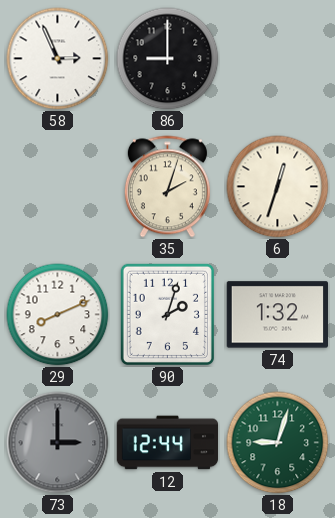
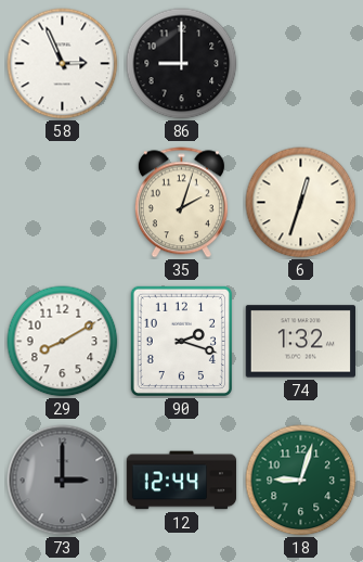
29: 8:11 -> 8:10 (63, 342)
90: 2:03 -> 2:18 (181, 341)
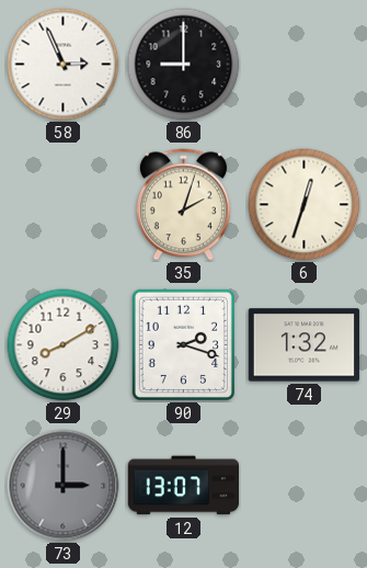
12: 12:44 -> 13:07 (184, 486)
18: 9:03 -> none (301, 481)
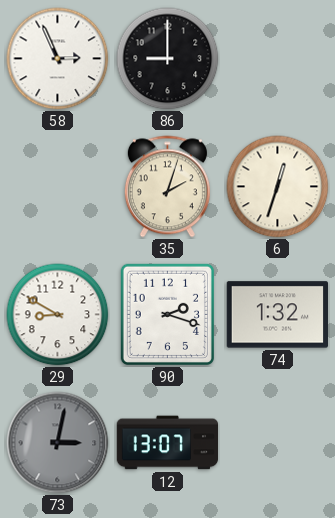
29: 8:10 -> 8:50 (58, 315)
73: 3:00 -> 3:02 (58, 443)
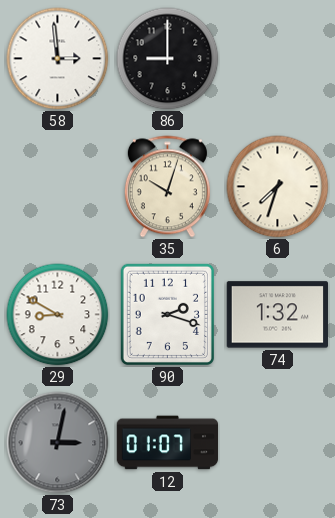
58: 2:56 -> 2:59 (58, 59)
35: 2:03 -> 10:03 (167, 187)
6: 12:33 -> 7:33 (278, 187)
12: 13:07 -> 01:07 (168, 443)
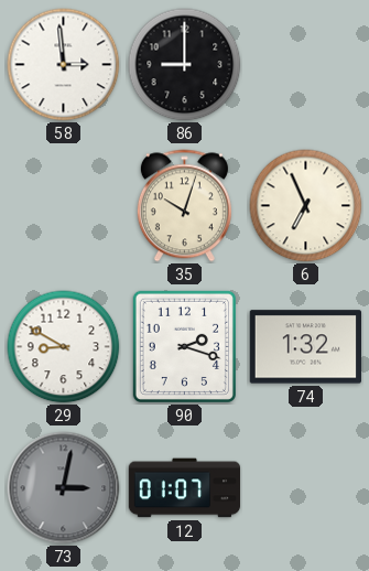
6: 7:33 -> 6:56 (306, 206)
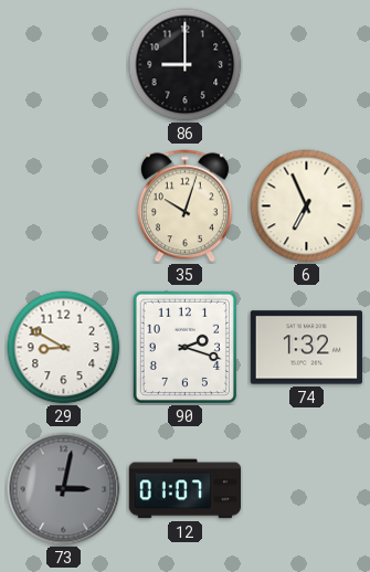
58: 2:59 -> none (64, 65)
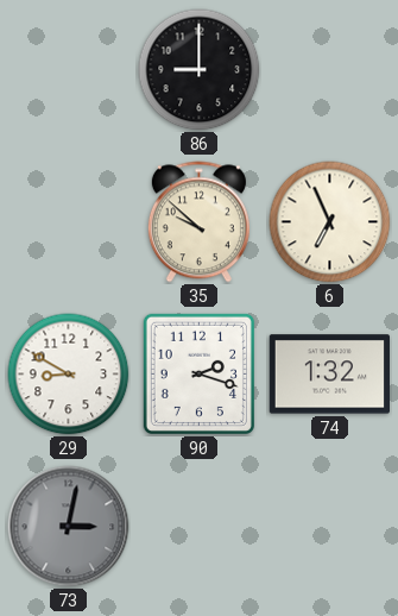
35: 10:03 -> 9:52 (198, 222)
12: 01:07 -> none (186, 489)
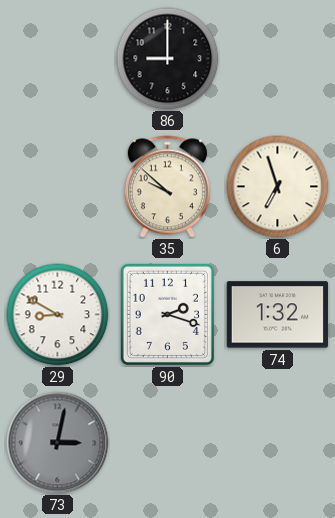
6: 6:56 -> 6:57 (278, 187)
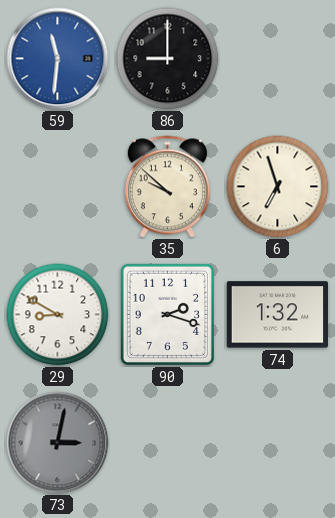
59: none -> 11:31 (58, 59)
